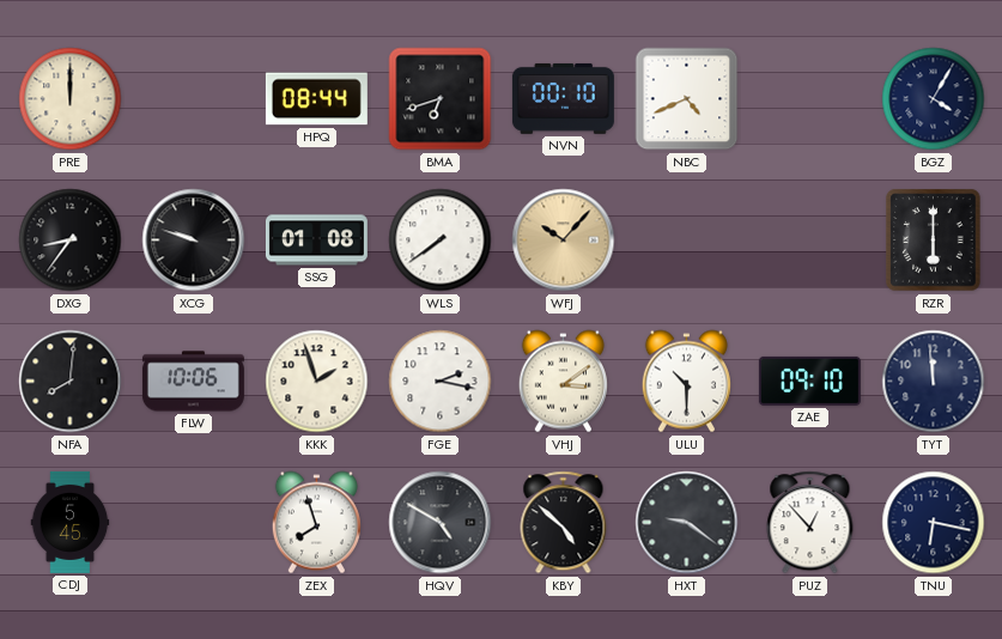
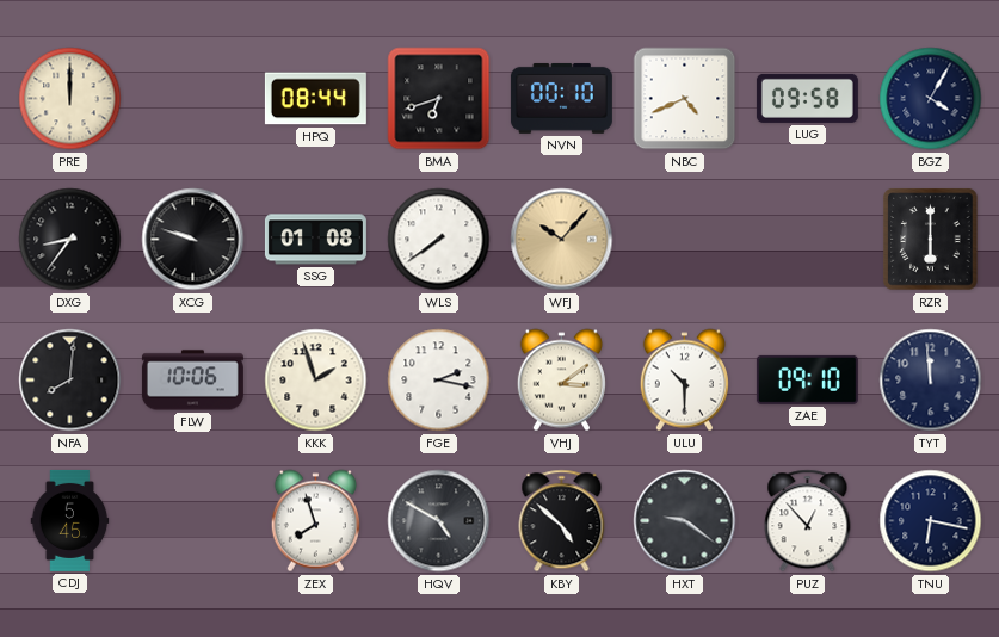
LUG: none -> 09:58 (807, 98)
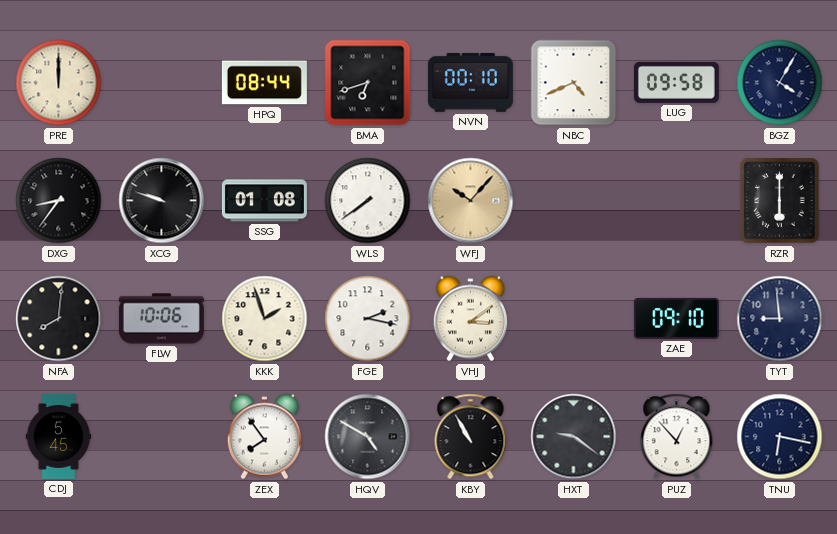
ULU: 10:30 -> none (684, 381)
TYT: 11:59 -> 8:59 (780, 319)
ZEX: 7:57 -> 7:54 (264, 437)
KBY: 4:52 -> 10:55 (471, 437)
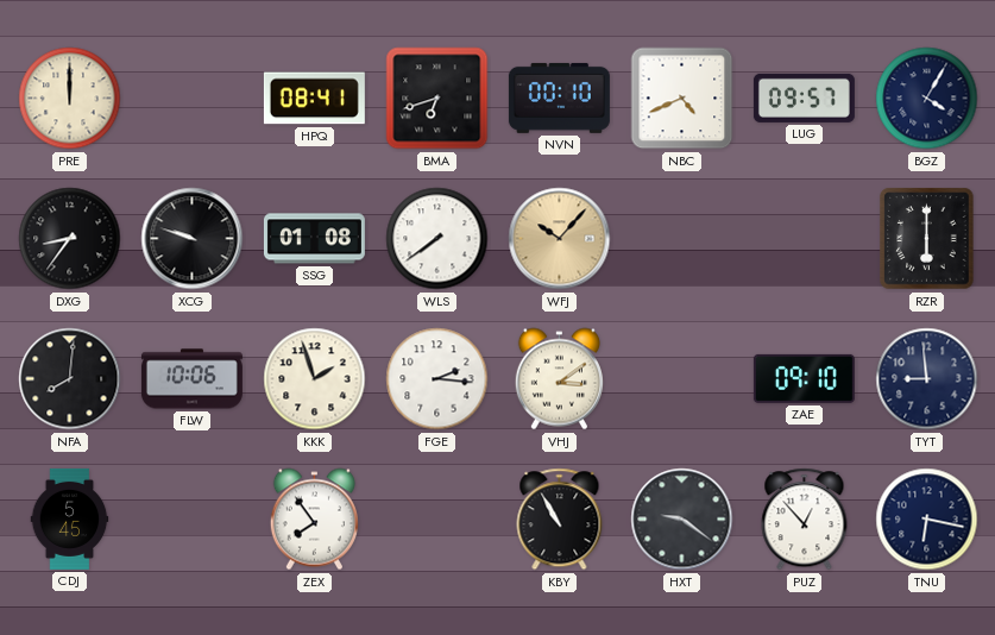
HPQ: 08:44 -> 08:41 (314, 99)
LUG: 09:58 -> 09:57 (804, 98)
FGE: 2:17 -> 2:16 (437, 379)
HQV: 4:50 -> none (368, 437)
